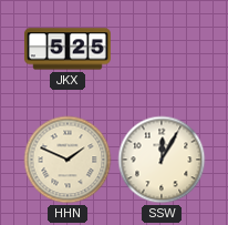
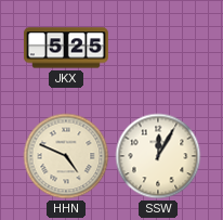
HHN: 1:49 -> 4:49 (66, 156)
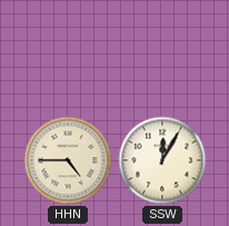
JKX: 5:25 -> none (66, 48)
HHN: 4:49 -> 4:45 (68, 160)
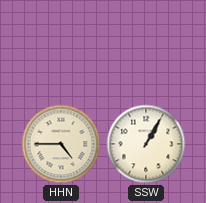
SSW: 12:05 -> 1:05 (146, 144)
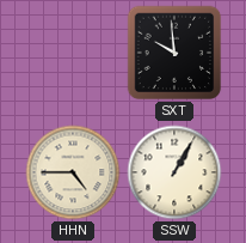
SXT: none -> 9:59 (174, 53)
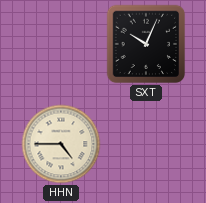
SXT: 9:59 -> 10:04 (146, 44)
SSW: 1:05 -> none (174, 172)
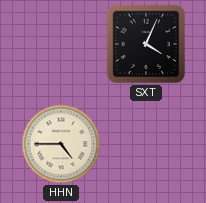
SXT: 10:04 -> 4:04 (146, 44)
